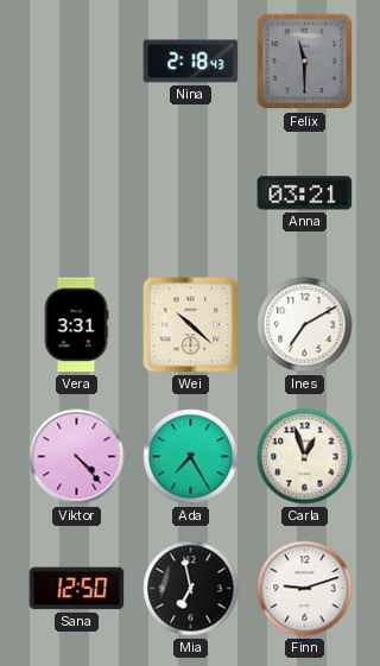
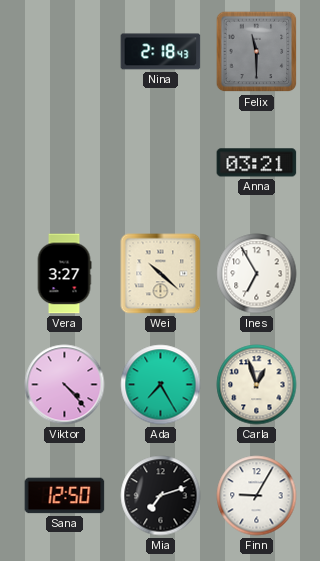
Vera: 3:31 -> 3:27 (64, 274)
Ines: 7:10 -> 6:55 (257, 274)
Mia: 6:58 -> 7:12 (161, 496)
Finn: 9:12 -> 9:05 (257, 496)
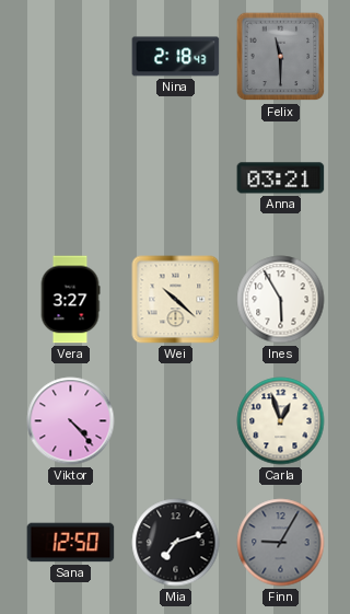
Ines: 6:55 -> 5:55 (281, 300)
Ada: 7:25 -> none (161, 385)
Finn dial: white -> grey (281, 543)
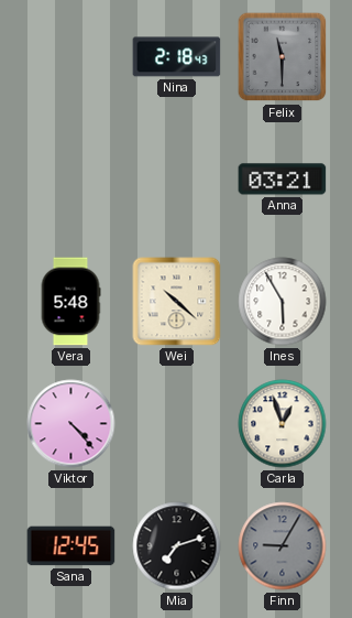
Vera: 3:27 -> 5:48 (70, 302)
Sana: 12:50 -> 12:45 (71, 546)
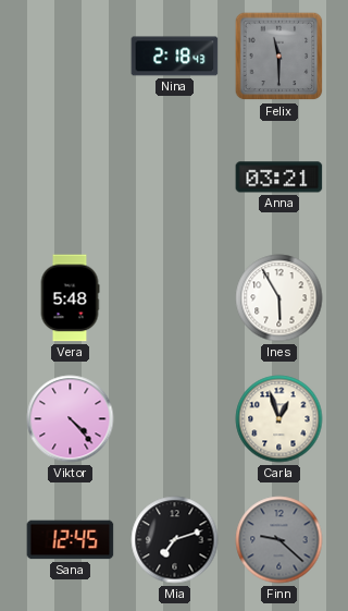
Wei: 10:22 -> none (177, 302)
Finn: 9:05 -> 9:22 (279, 540)
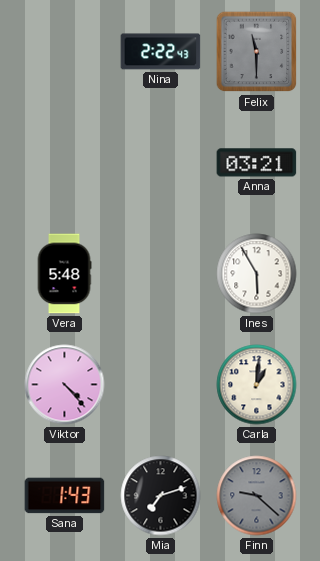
Nina: 2:18 -> 2:22 (161, 52)
Carla: 12:57 -> 1:01 (257, 385)
Sana: 12:45 -> 1:43 (65, 496)
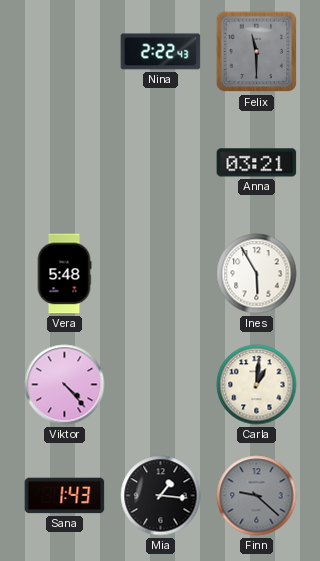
Mia: 7:12 -> 1:16 (161, 496)
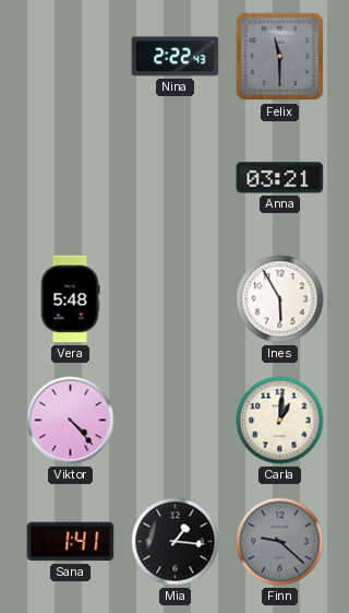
Sana: 1:43 -> 1:41 (71, 542)
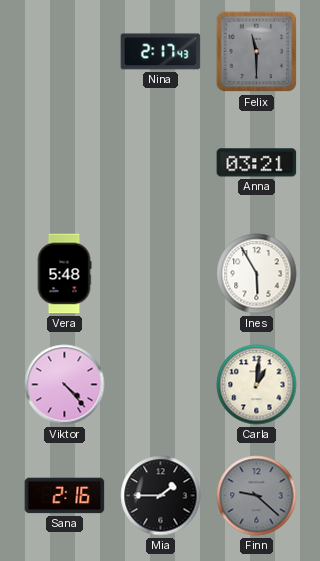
Nina: 2:22 -> 2:17 (161, 52)
Sana: 1:41 -> 2:16 (65, 496)
Mia: 1:16 -> 1:45 (161, 496)
